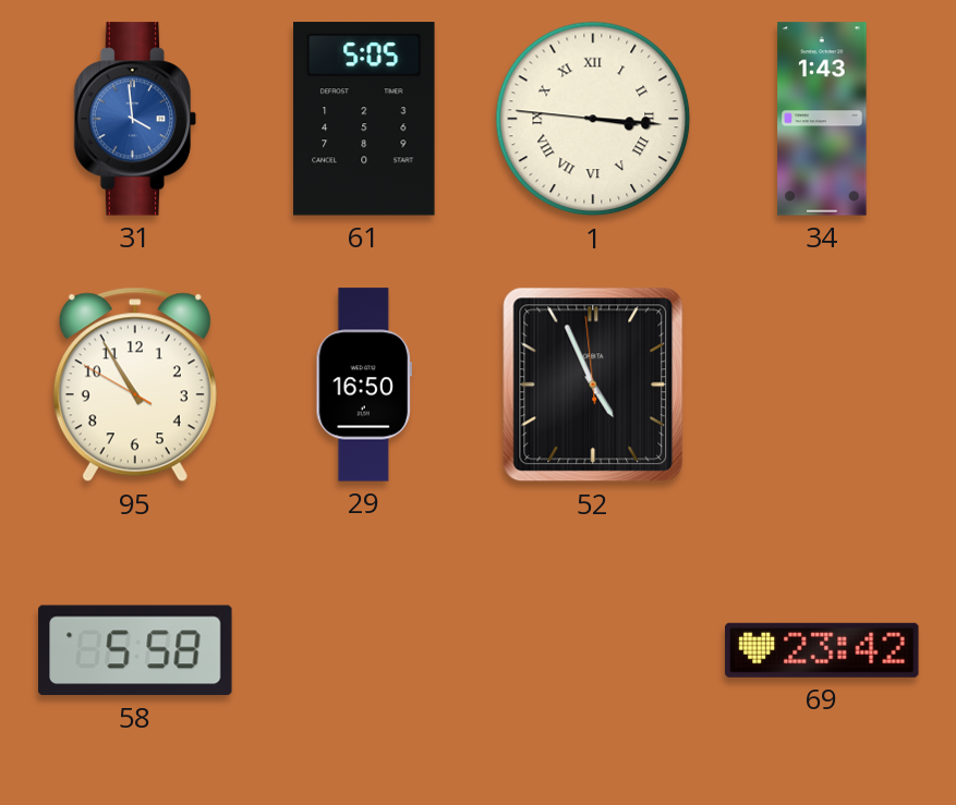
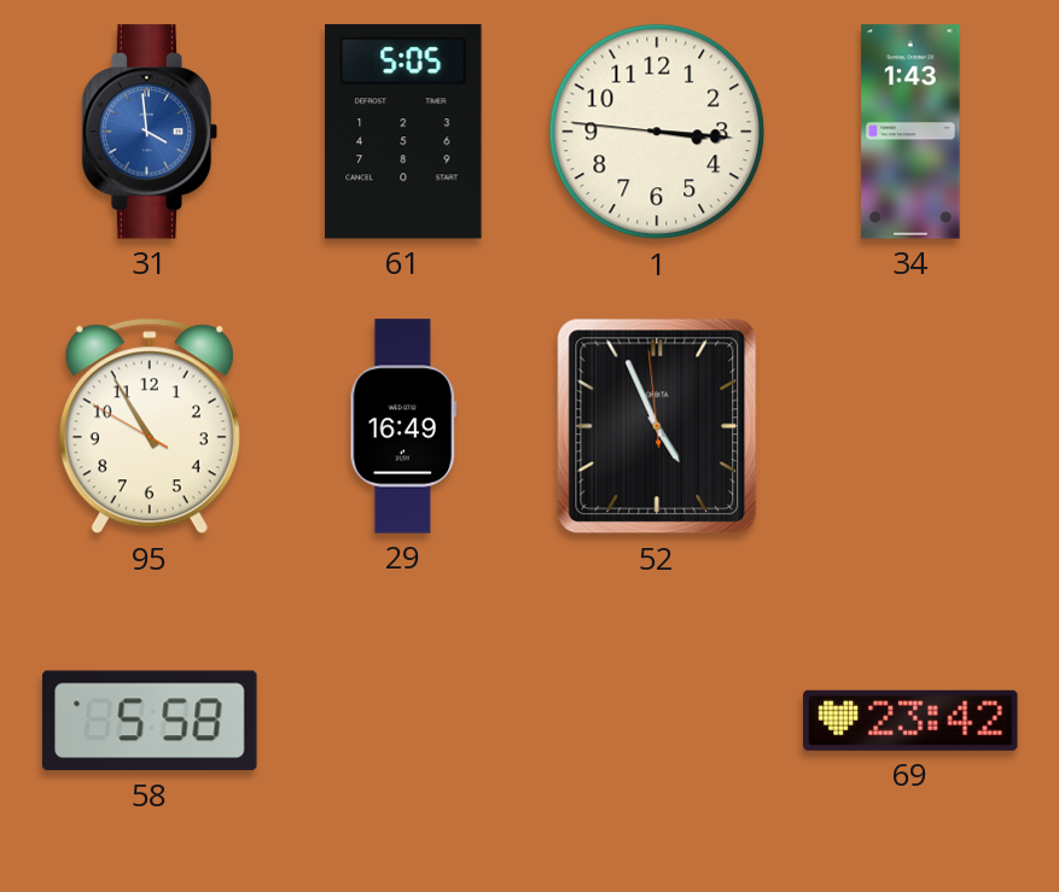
1 numerals: Roman -> Arabic (657, 132)
29: 16:50 -> 16:49 (402, 426)
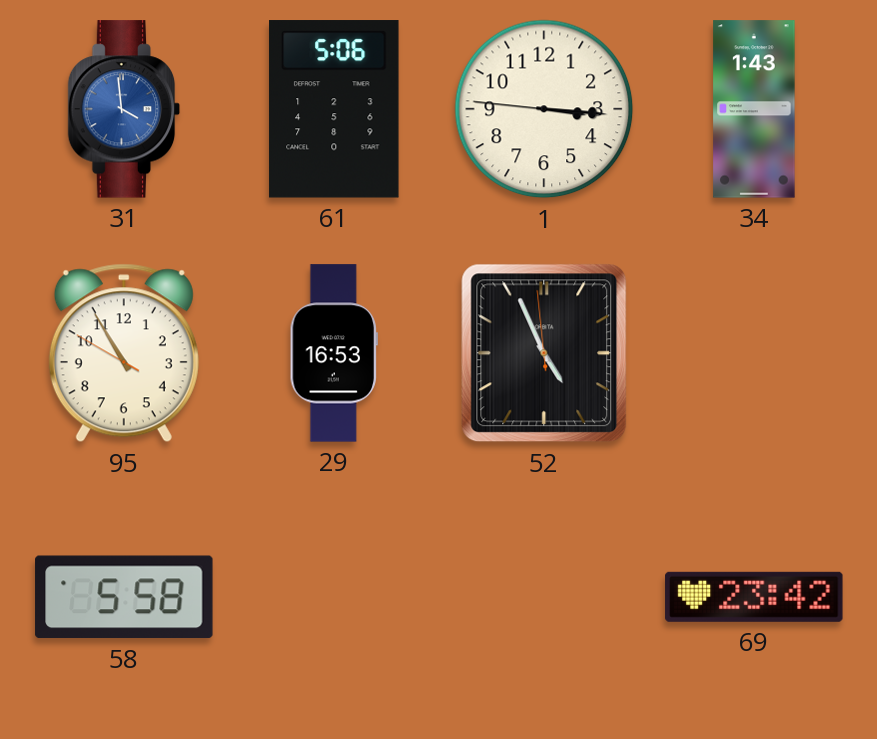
61: 5:05 -> 5:06 (334, 109)
29: 16:49 -> 16:53 (333, 353)
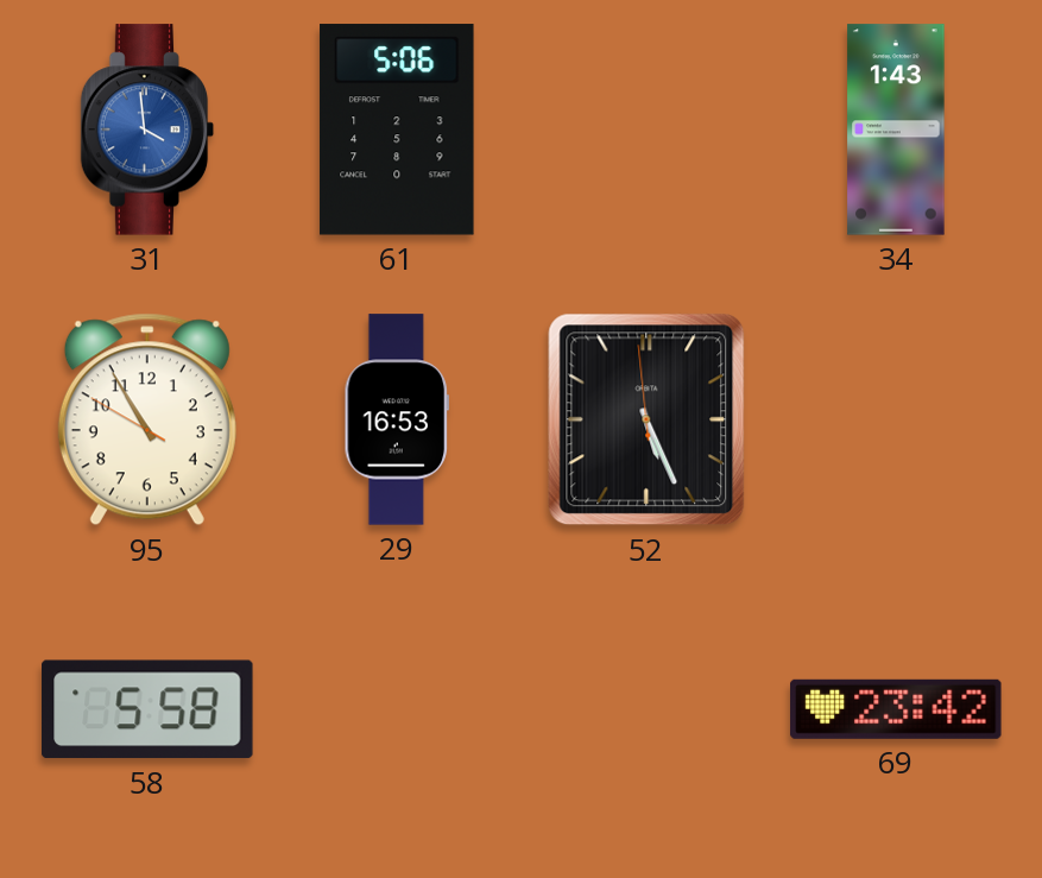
1: 3:15 -> none (544, 109)
52: 4:55 -> 5:25 (646, 419)
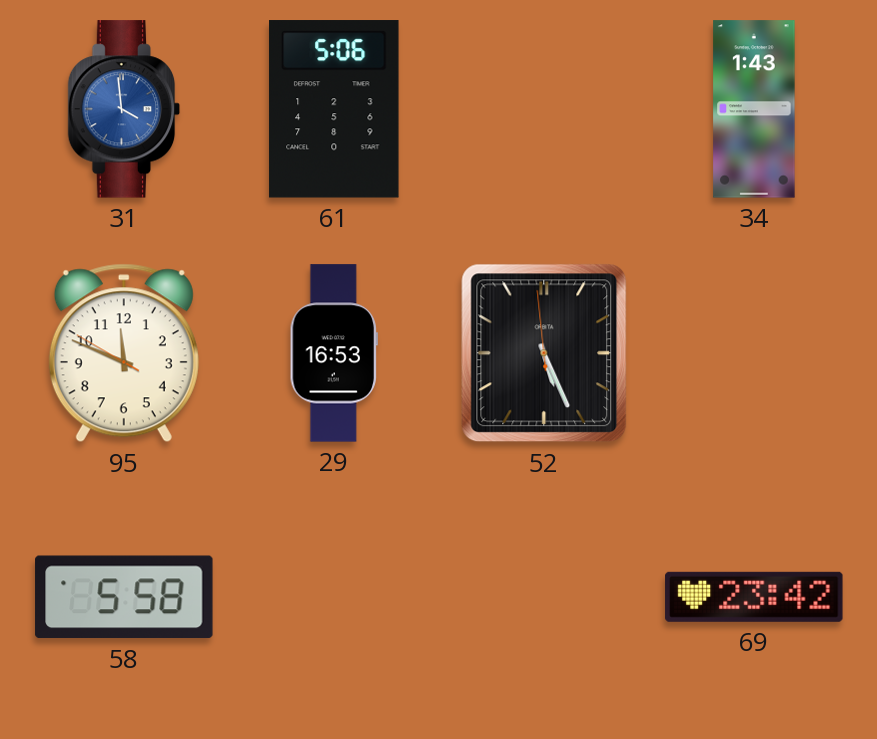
95: 10:54 -> 11:48 (124, 353)
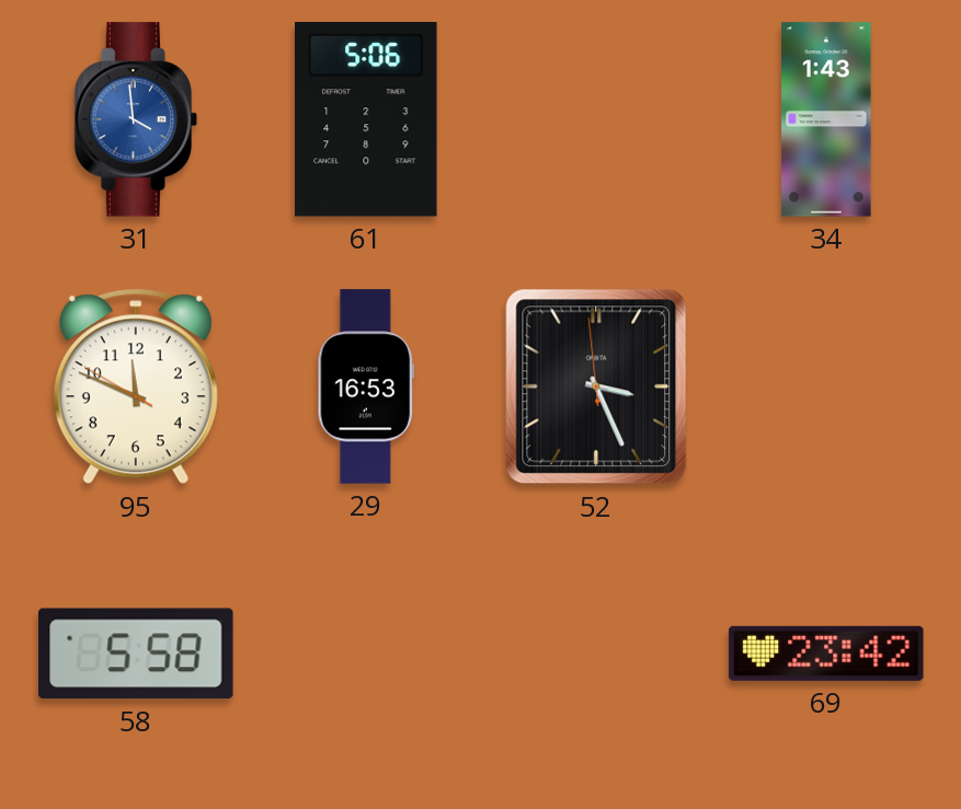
52: 5:25 -> 3:25 (596, 386)
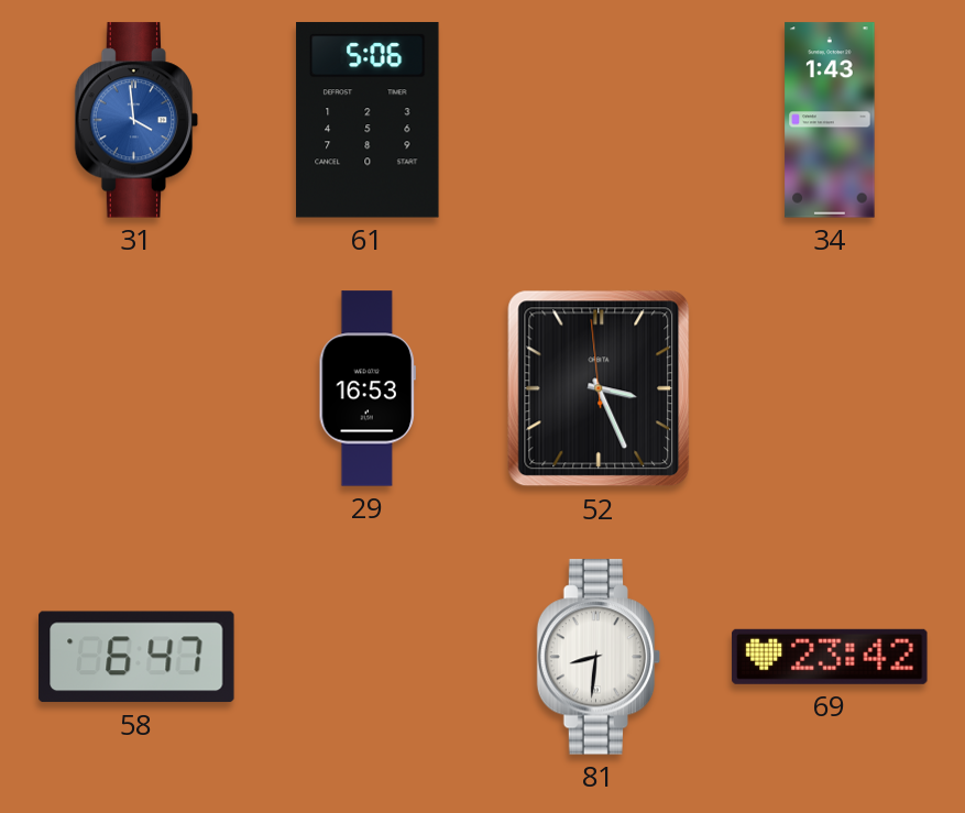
95: 11:48 -> none (136, 386)
58: 5:58 -> 6:47 (136, 657)
81: none -> 8:31 (599, 657)
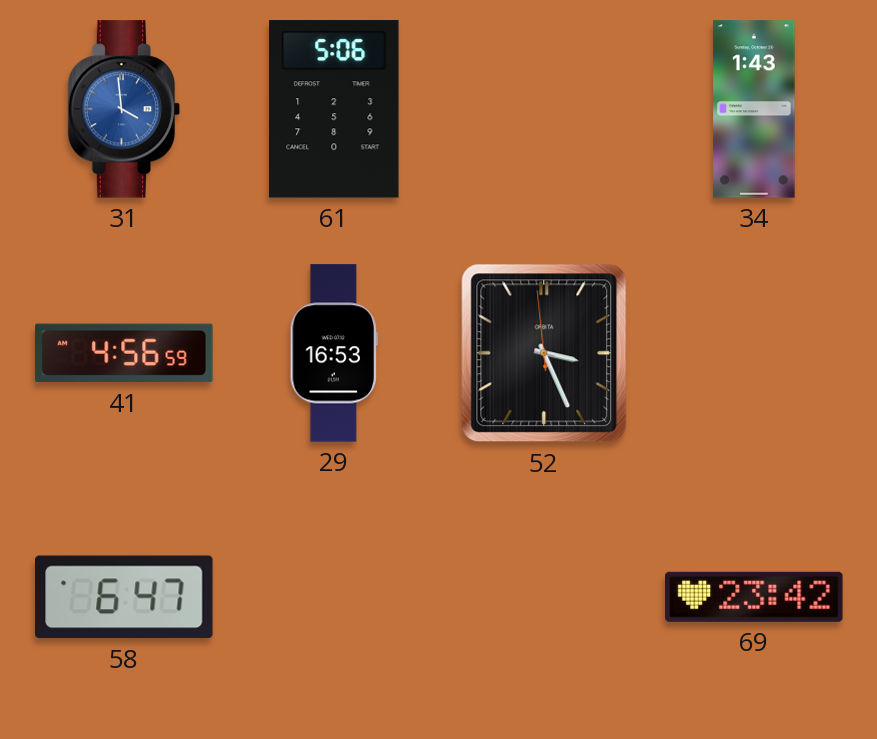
41: none -> 4:56 (124, 353)
81: 8:31 -> none (599, 657)
